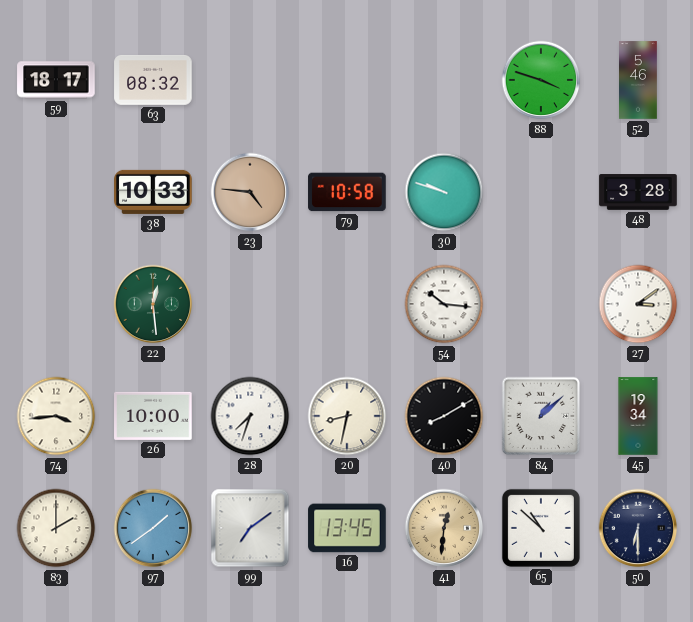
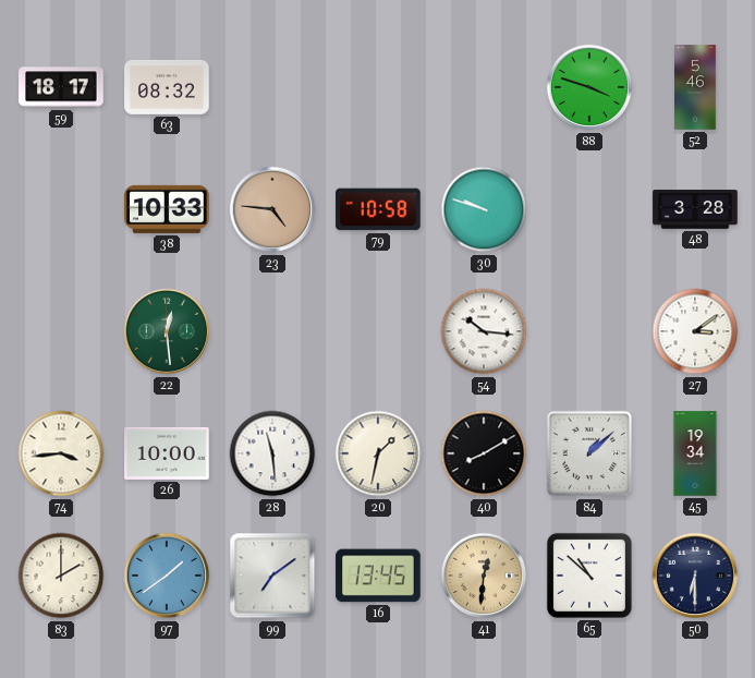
28: 7:33 -> 11:29 (272, 453)
20: 8:32 -> 1:32 (378, 453)
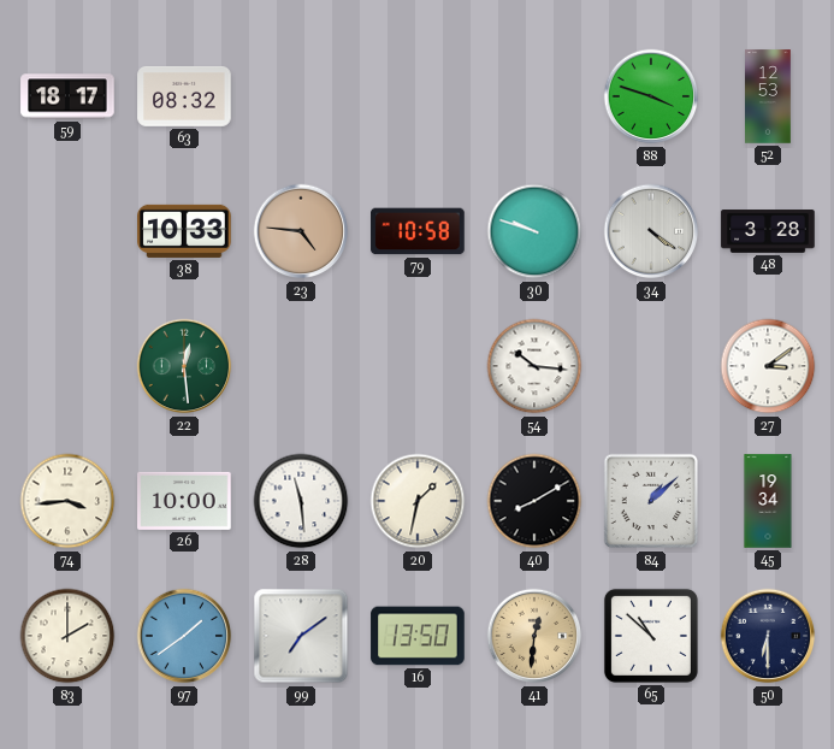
52: 5:46 -> 12:53 (768, 96)
34: none -> 4:21 (651, 231)
16: 13:45 -> 13:50 (418, 636)
